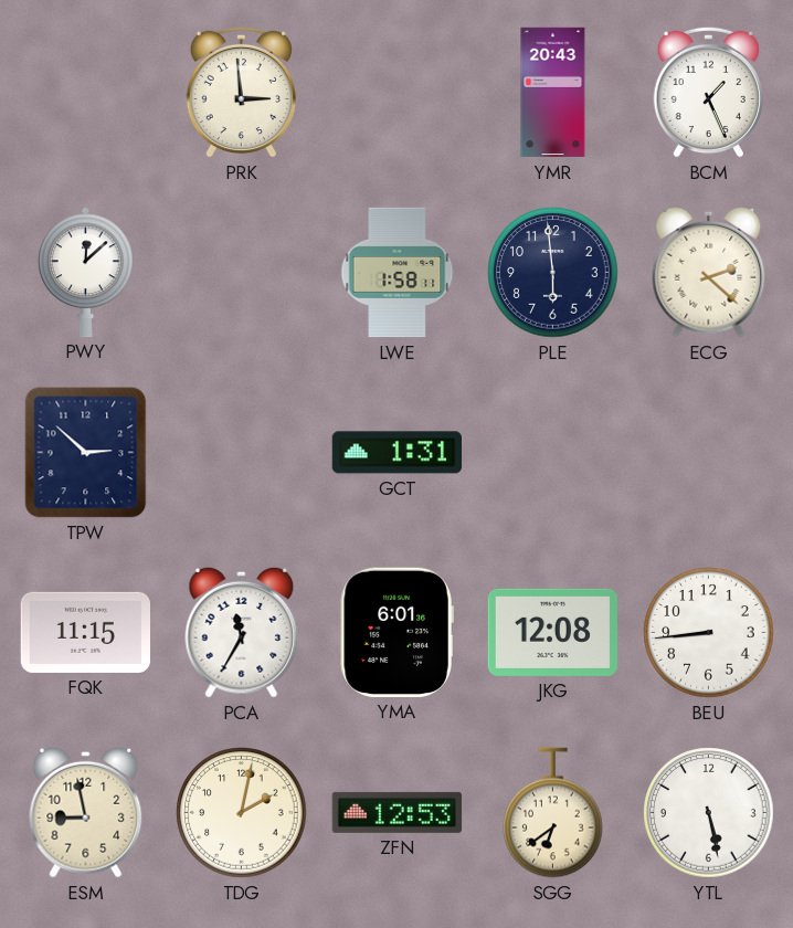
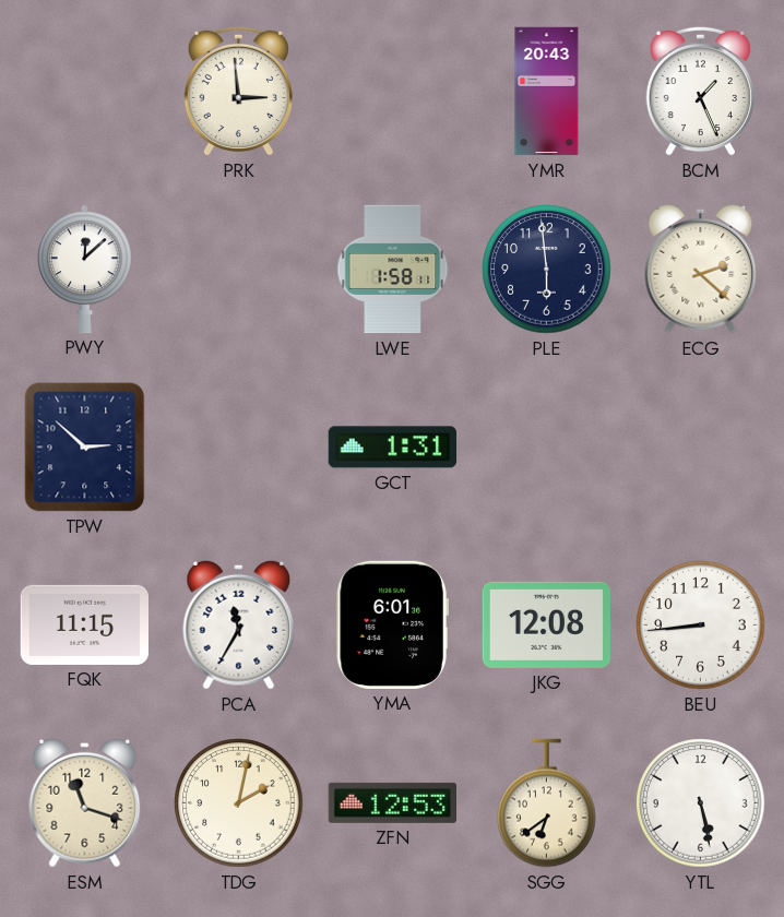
ESM: 8:58 -> 11:18 (85, 802)
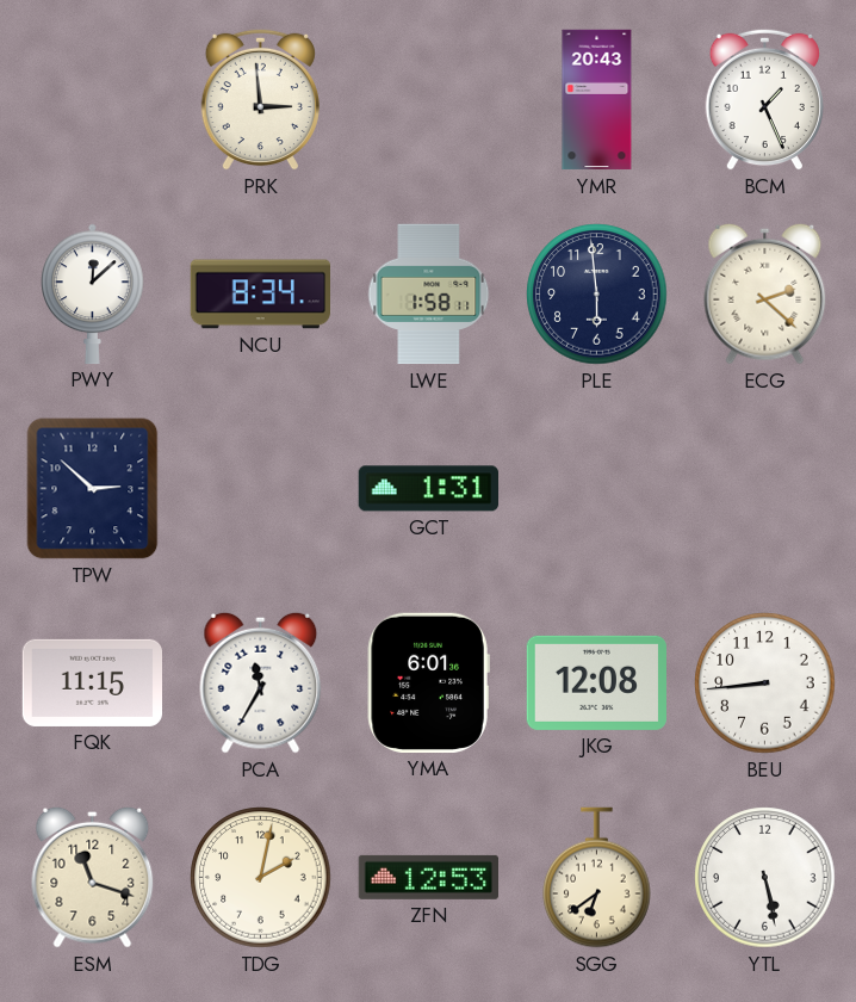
NCU: none -> 8:34 (261, 295)
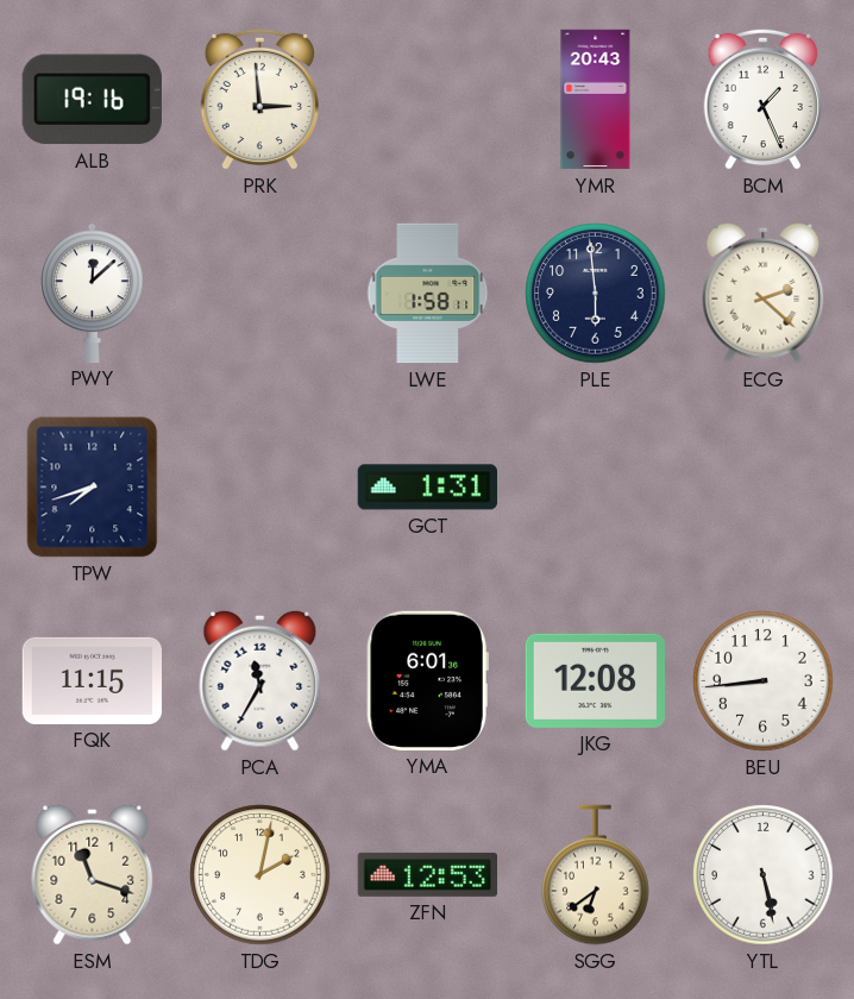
ALB: none -> 19:16 (92, 100)
NCU: 8:34 -> none (261, 295)
TPW: 2:52 -> 7:42 (93, 488)
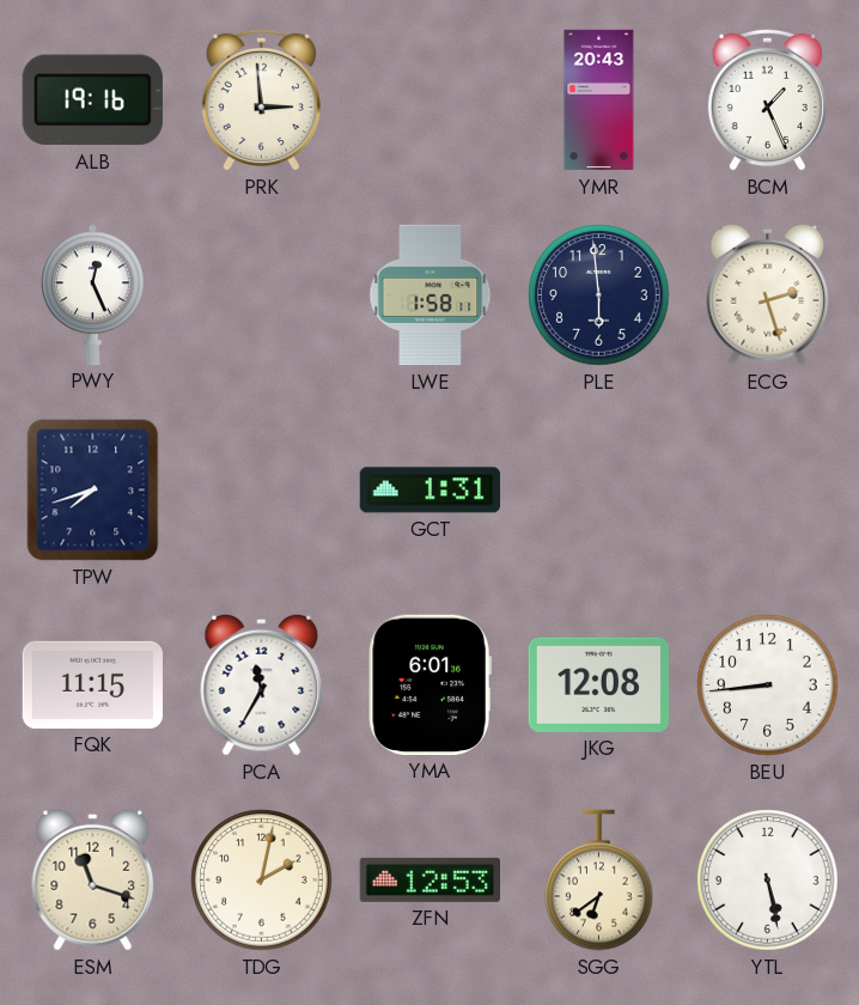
PWY: 12:08 -> 12:26 (93, 294)
ECG: 2:22 -> 2:27 (768, 294)
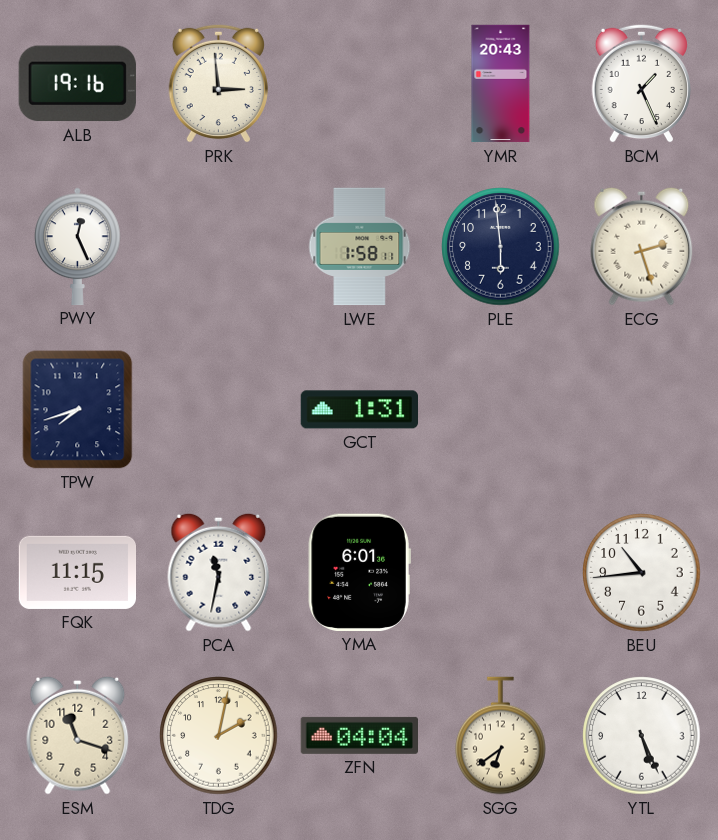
PCA: 11:35 -> 11:32 (219, 572)
JKG: 12:08 -> none (598, 684)
BEU: 8:44 -> 10:44 (642, 573)
ZFN: 12:53 -> 04:04 (359, 735)
YTL: 5:28 -> 5:26 (642, 736)
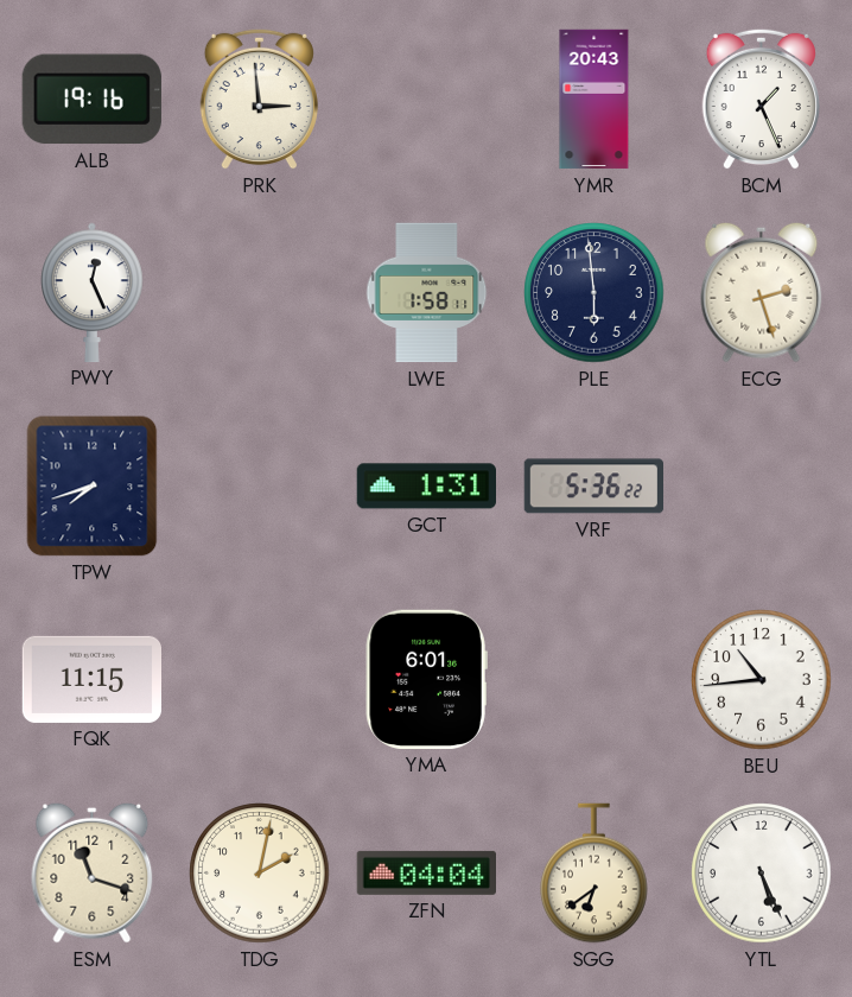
VRF: none -> 5:36 (593, 487)
PCA: 11:32 -> none (219, 572)
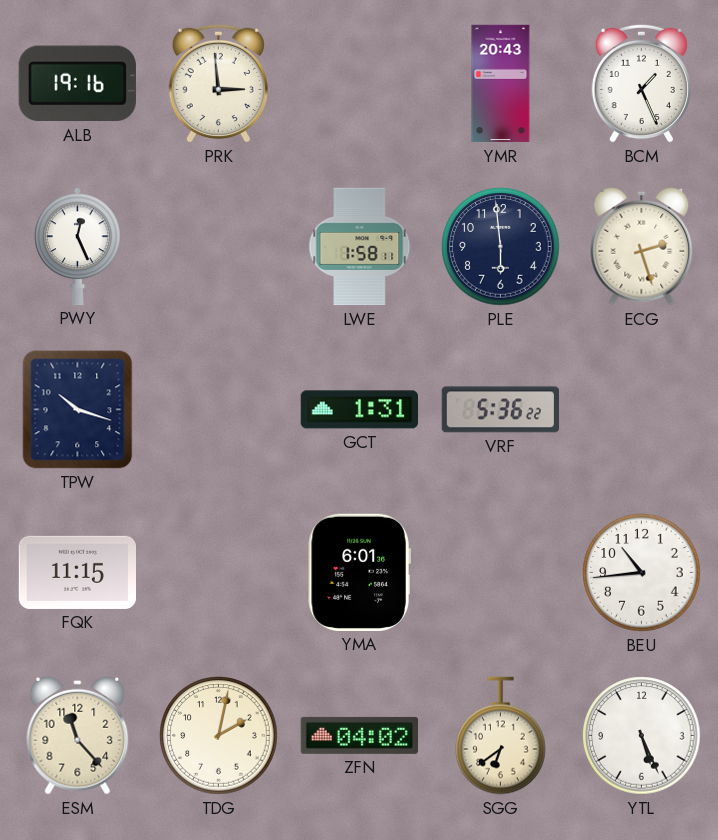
TPW: 7:42 -> 10:18 (78, 410)
ESM: 11:18 -> 11:23 (78, 735)
ZFN: 04:04 -> 04:02 (359, 735)
